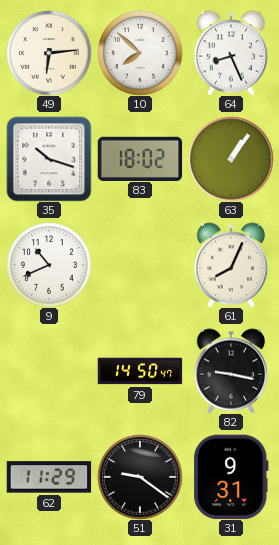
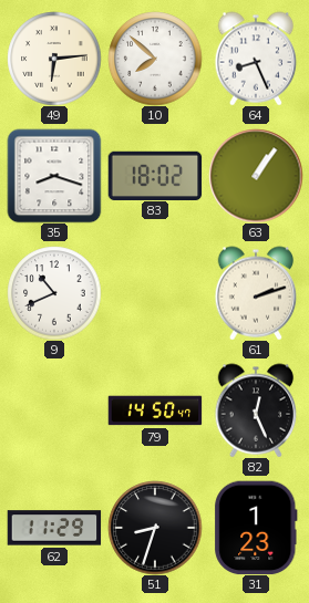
35: 10:18 -> 8:18 (54, 176)
61: 8:04 -> 2:12 (256, 293)
82: 9:17 -> 12:26 (256, 410)
51: 9:21 -> 8:33 (155, 528)
31: 9:31 -> 1:23 (256, 528)
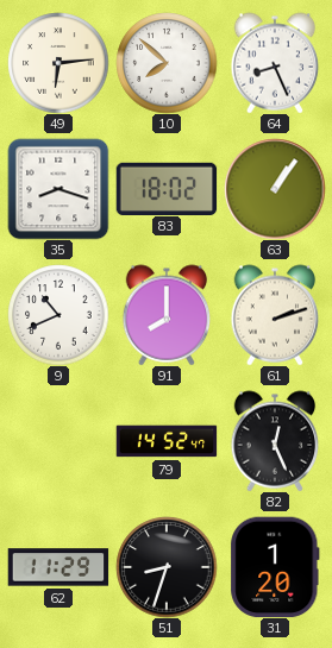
91: none -> 8:00 (167, 315)
79: 14:50 -> 14:52 (167, 441)
31: 1:23 -> 1:20 (275, 567)
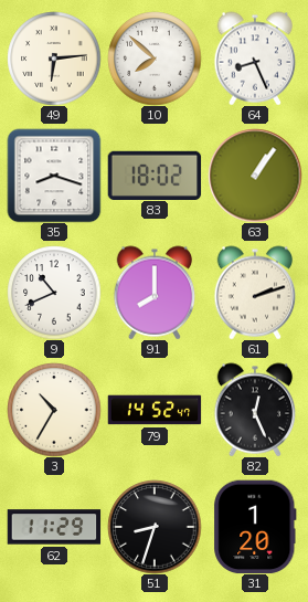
3: none -> 10:35 (54, 410)
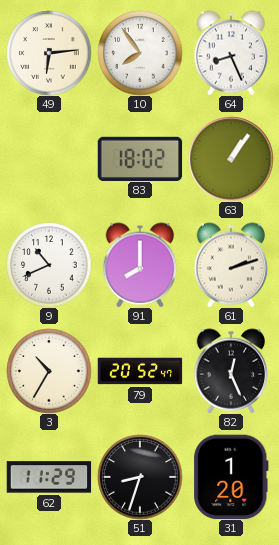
10: 7:52 -> 7:54 (140, 53)
35: 8:18 -> none (54, 176)
79: 14:52 -> 20:52 (140, 371)
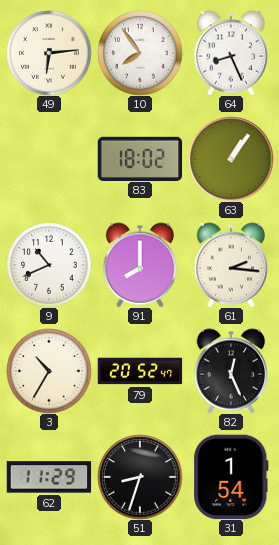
61: 2:12 -> 2:16 (231, 265)
31: 1:20 -> 1:54 (231, 477)
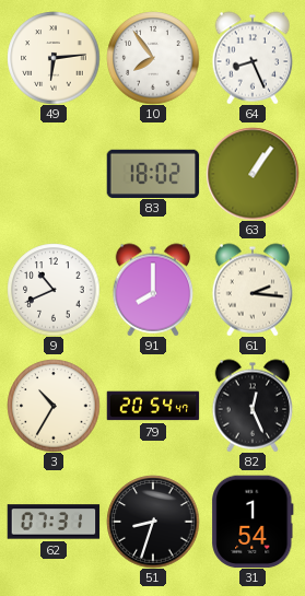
79: 20:52 -> 20:54 (153, 406)
62: 11:29 -> 07:31 (54, 522)
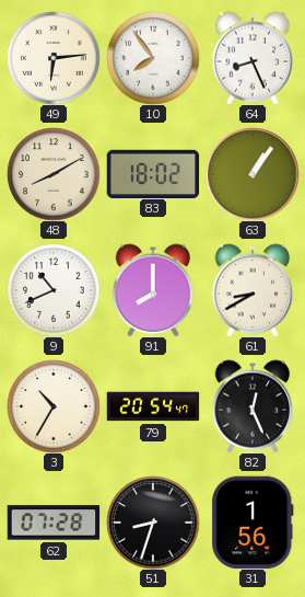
48: none -> 8:10 (54, 174)
61: 2:16 -> 8:40 (253, 290)
62: 07:31 -> 07:28 (54, 523)
31: 1:54 -> 1:56 (253, 523)
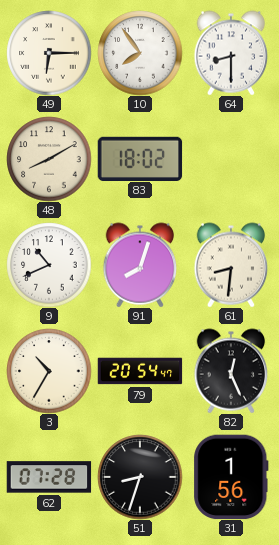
49: 6:14 -> 6:15 (49, 53)
64: 8:26 -> 8:30 (231, 53)
63: 1:06 -> none (253, 174)
91: 8:00 -> 8:03 (140, 265)
61: 8:40 -> 8:31 (231, 265)
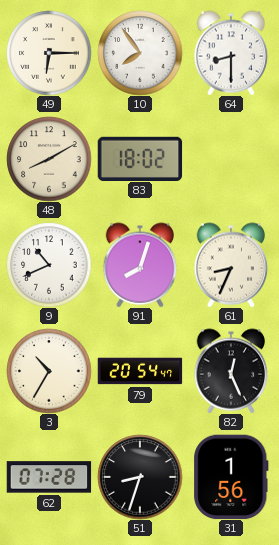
61: 8:31 -> 8:34 (231, 265)
